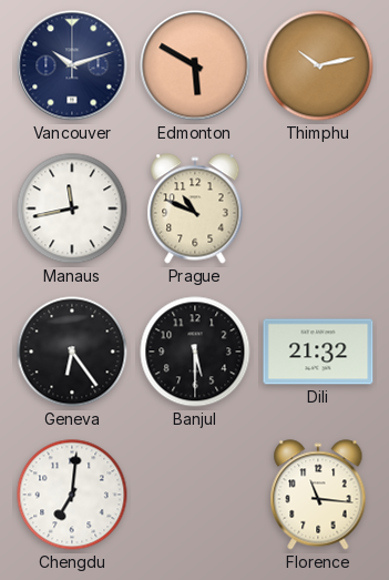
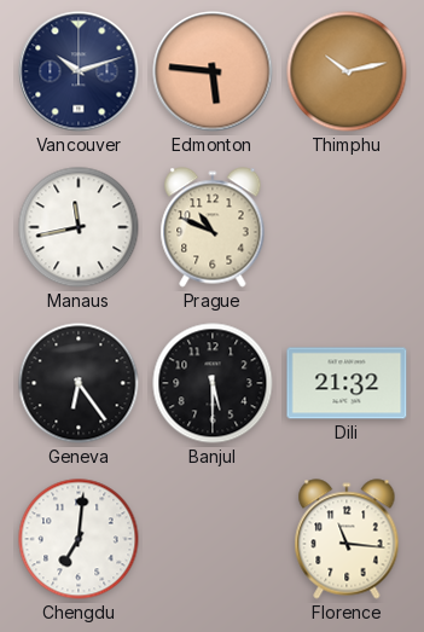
Edmonton: 5:50 -> 5:46 (213, 71)
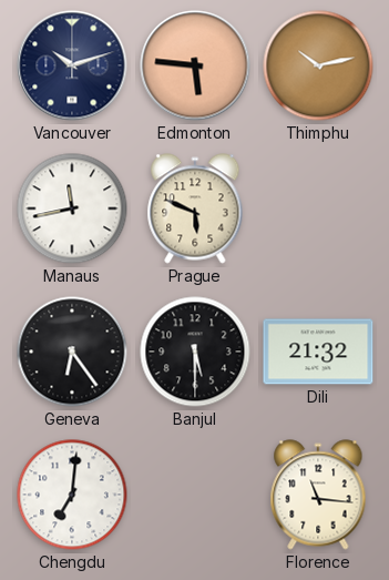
Prague: 10:49 -> 5:49 (195, 208)
